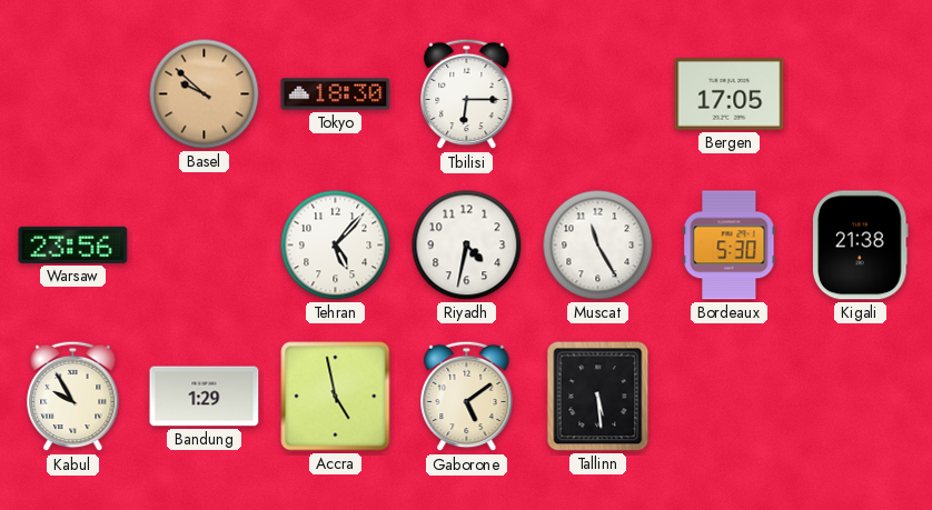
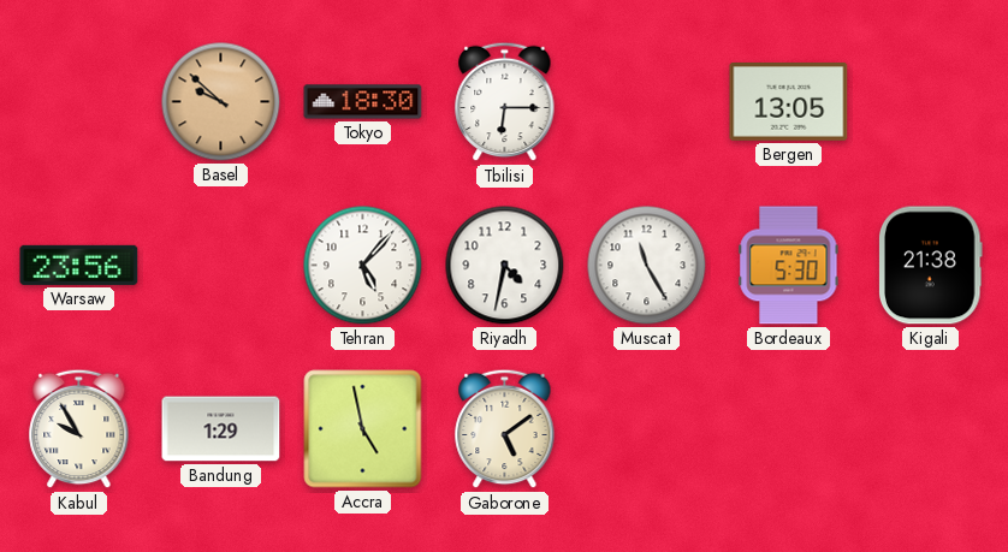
Bergen: 17:05 -> 13:05 (789, 102)
Tallinn: 5:29 -> none (598, 397)
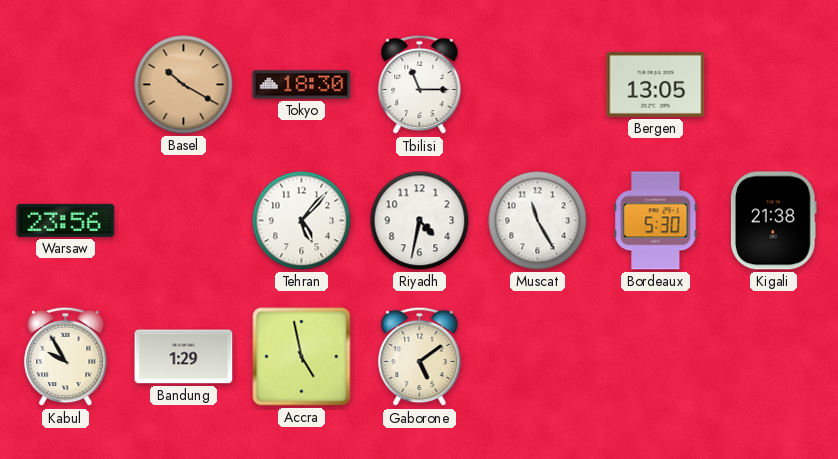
Basel: 9:52 -> 10:20 (184, 85)
Tbilisi: 6:15 -> 11:15 (420, 85)
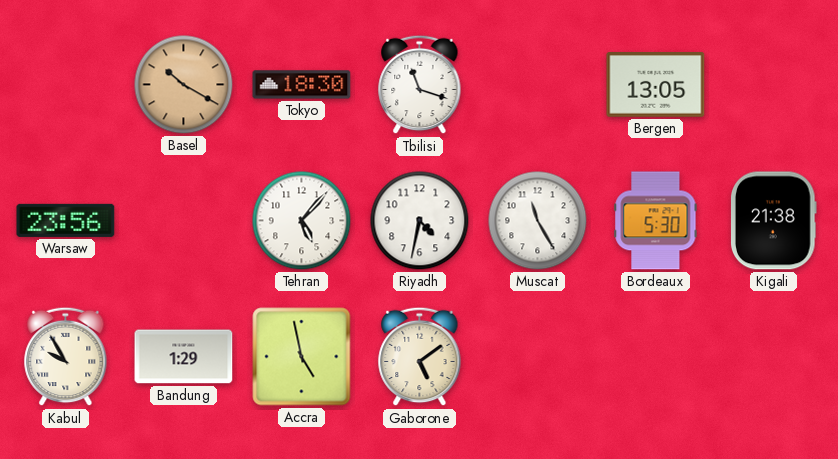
Tbilisi: 11:15 -> 11:18 (420, 85)
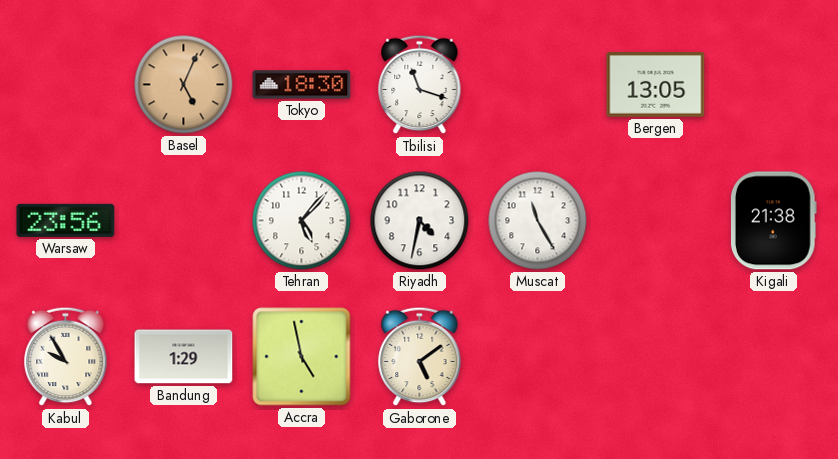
Basel: 10:20 -> 5:04 (184, 85)
Bordeaux: 5:30 -> none (656, 221)
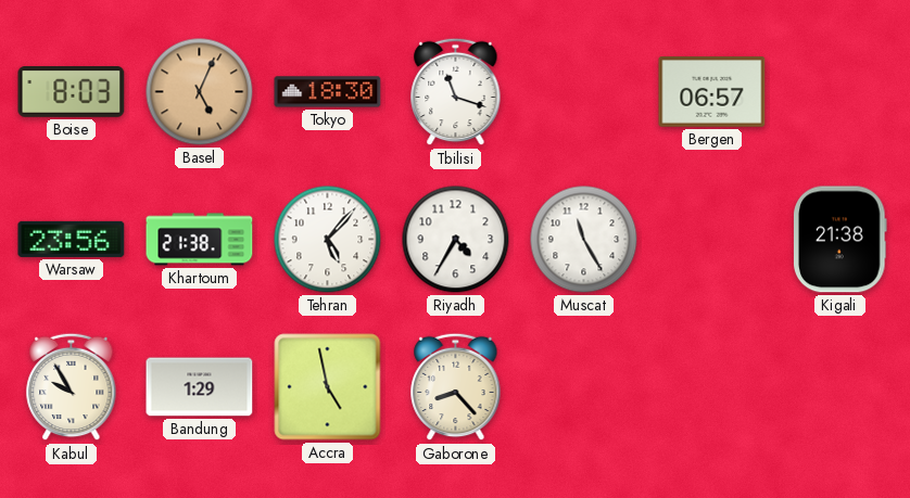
Boise: none -> 8:03 (72, 92)
Bergen: 13:05 -> 06:57 (712, 92)
Khartoum: none -> 21:38 (200, 240)
Riyadh: 4:32 -> 4:35 (456, 240)
Gaborone: 5:09 -> 8:23 (456, 387)
